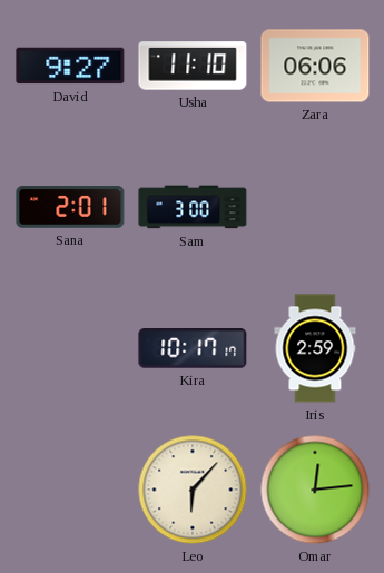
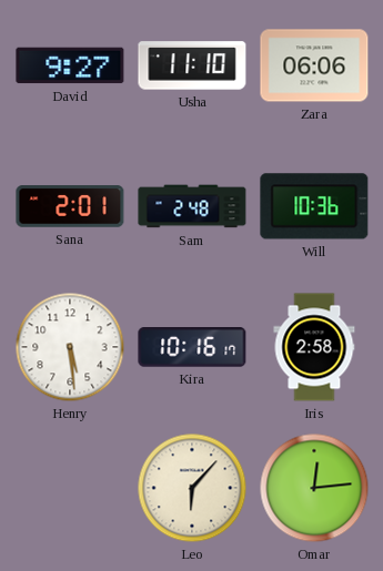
Sam: 3:00 -> 2:48 (192, 206)
Will: none -> 10:36 (314, 206)
Henry: none -> 5:29 (70, 347)
Kira: 10:17 -> 10:16 (192, 348)
Iris: 2:59 -> 2:58 (314, 347)
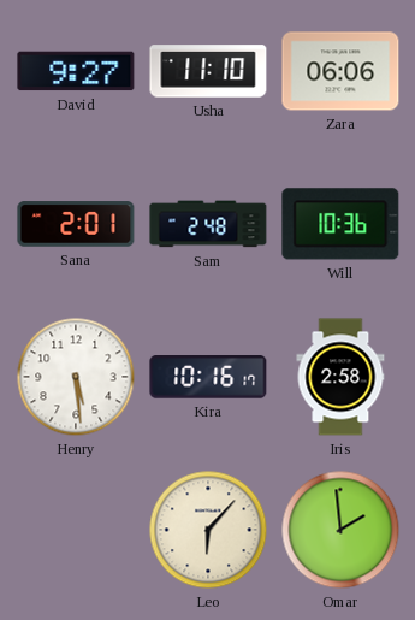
Omar: 12:14 -> 1:59 (340, 530)
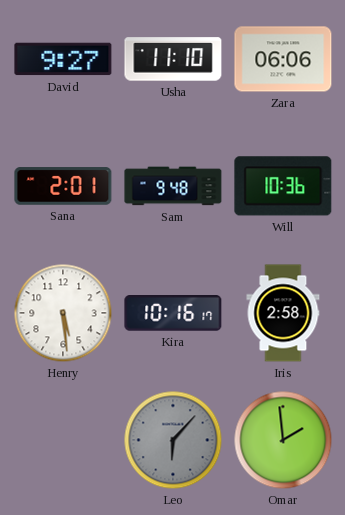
Sam: 2:48 -> 9:48 (173, 186)
Leo dial: cream -> grey (173, 440)
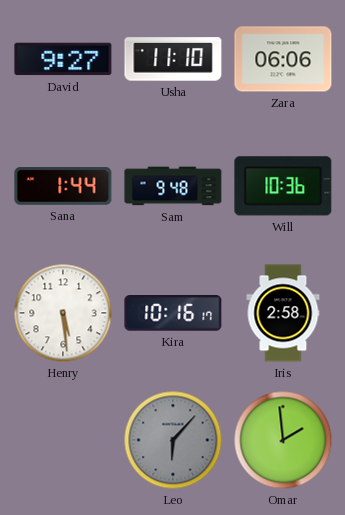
Sana: 2:01 -> 1:44 (63, 186)
